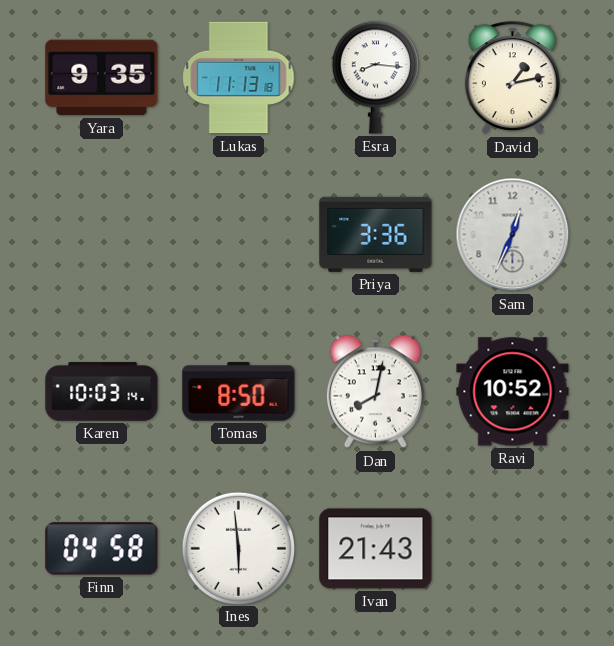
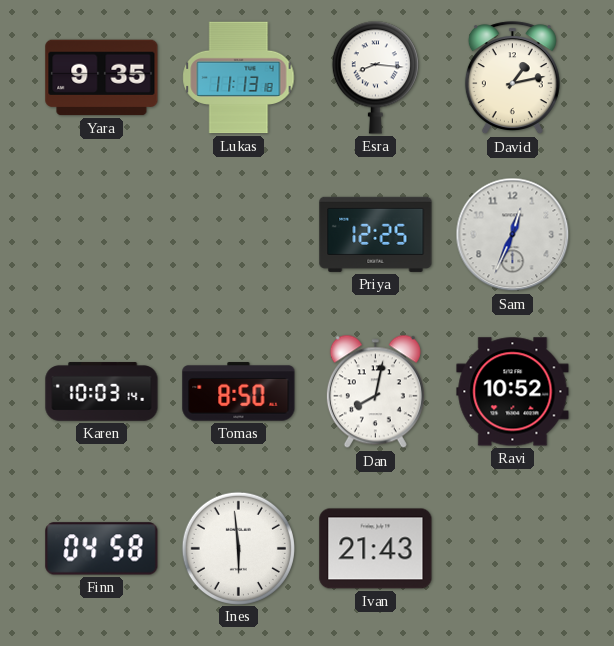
Priya: 3:36 -> 12:25 (376, 234)
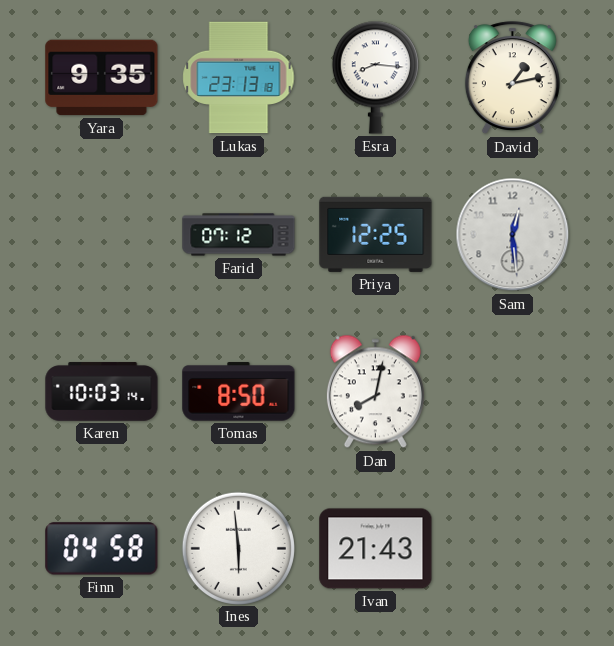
Lukas: 11:13 -> 23:13 (239, 78)
Farid: none -> 07:12 (239, 235)
Sam: 12:34 -> 12:29 (513, 235)
Ravi: 10:52 -> none (513, 392)
